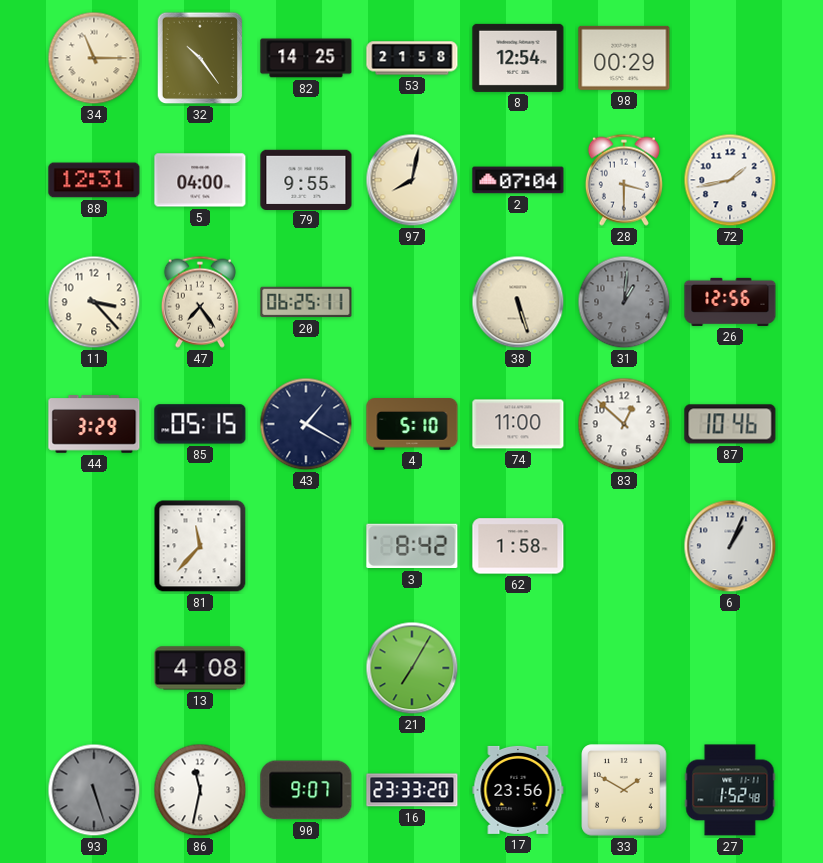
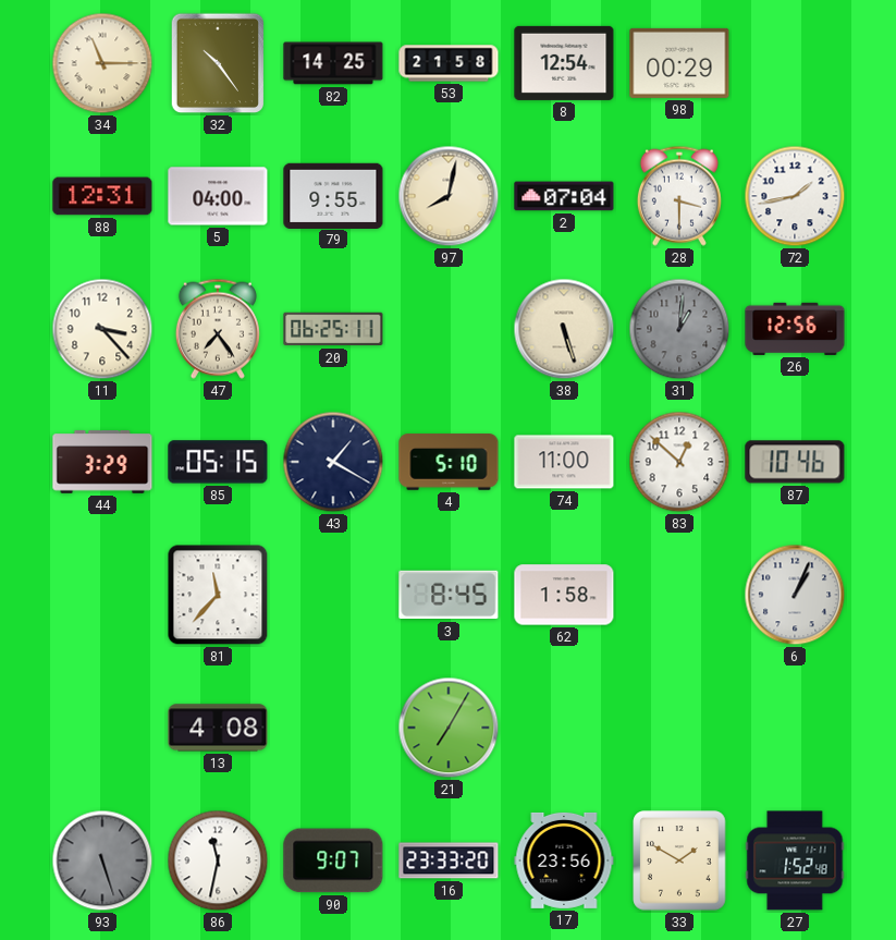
3: 8:42 -> 8:45 (449, 595)
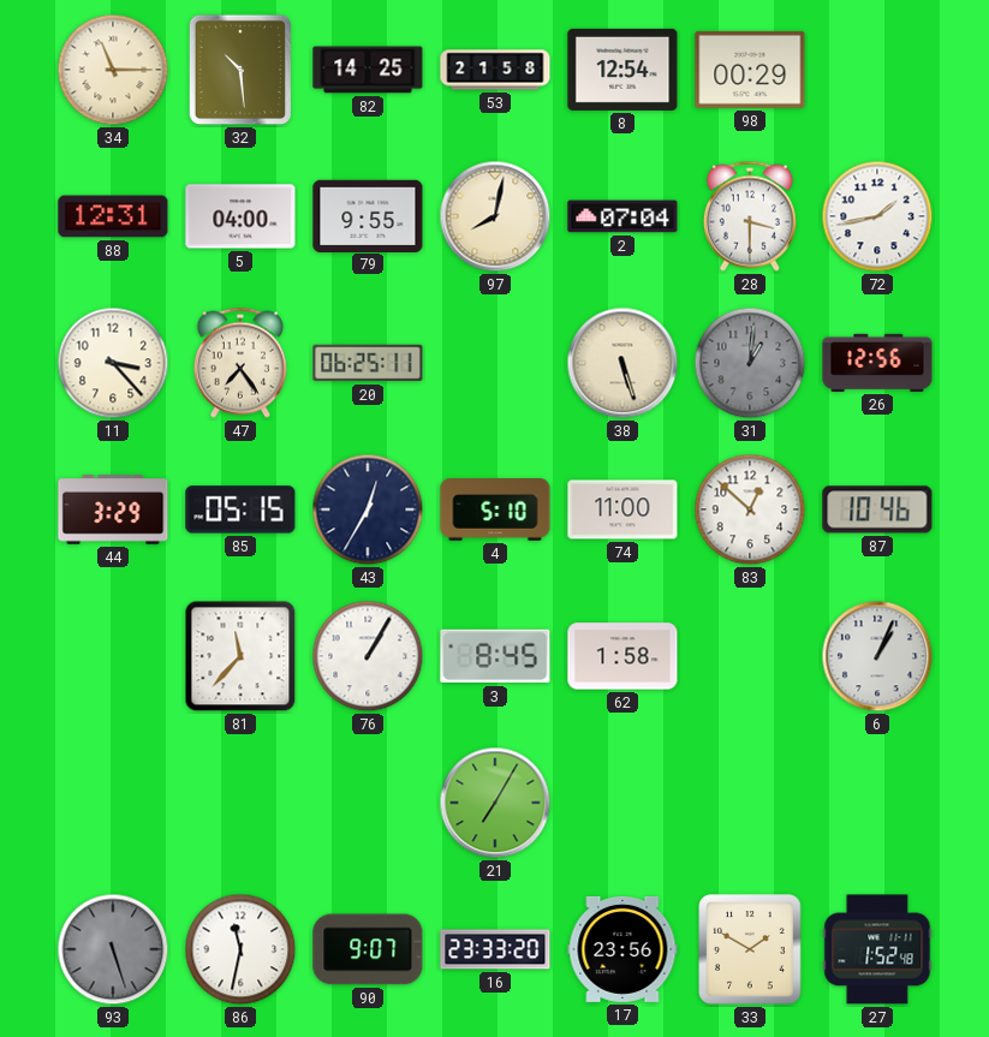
32: 10:24 -> 10:29 (240, 70)
43: 1:20 -> 12:35 (368, 509)
76: none -> 1:05 (368, 656)
13: 4:08 -> none (218, 728)
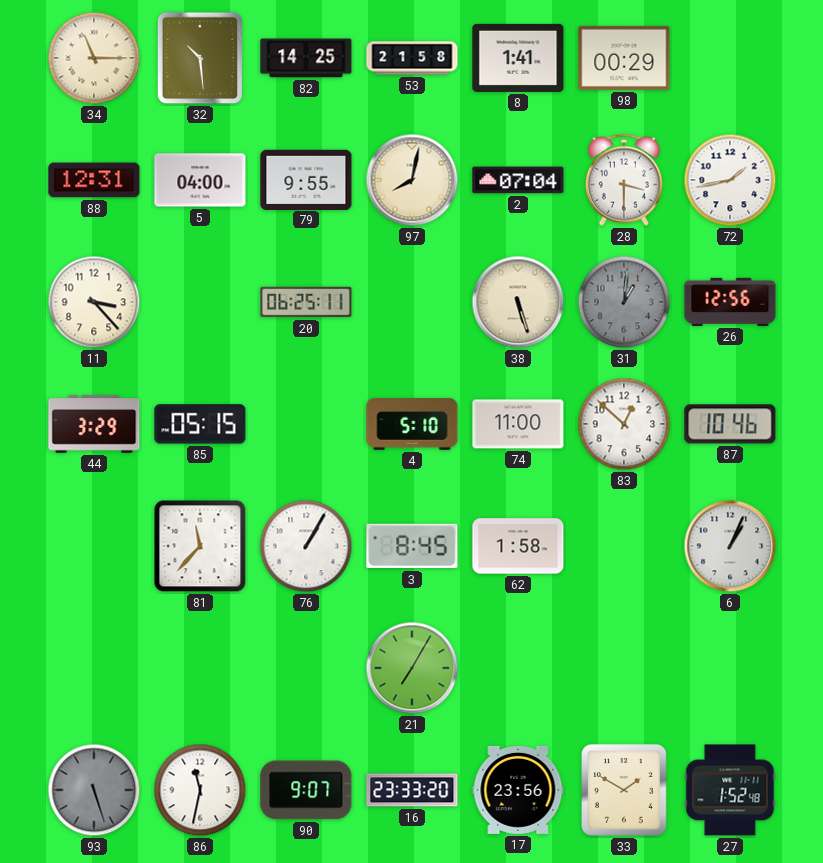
8: 12:54 -> 1:41 (518, 58)
47: 7:24 -> none (240, 363)
43: 12:35 -> none (368, 509)
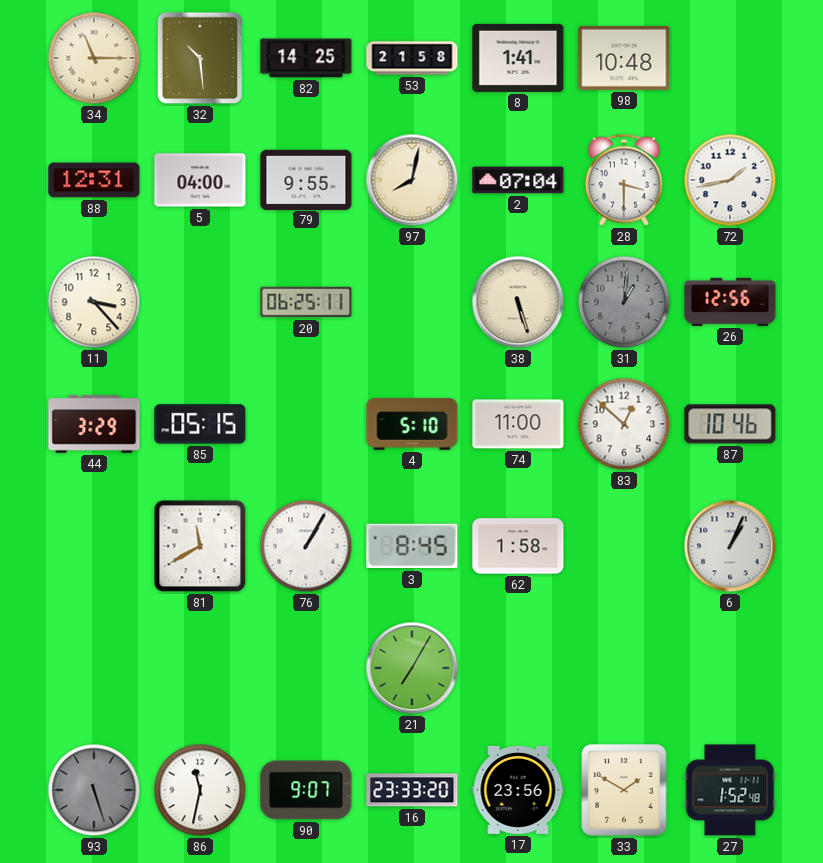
98: 00:29 -> 10:48 (624, 58)
81: 11:37 -> 11:40 (200, 546)
